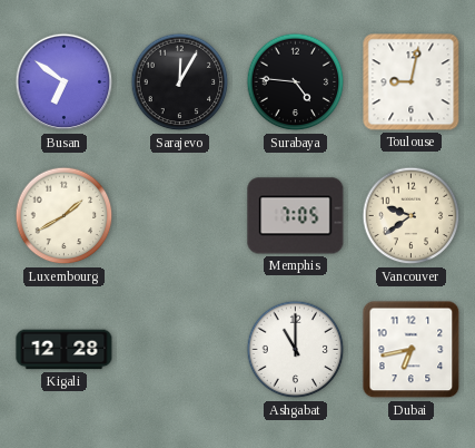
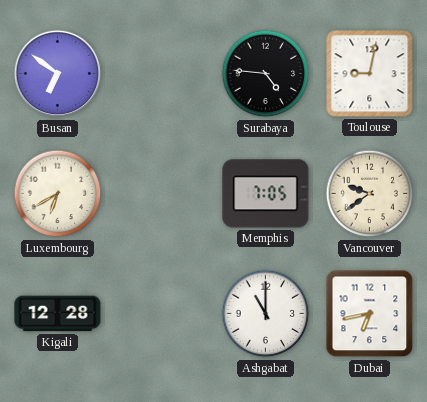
Sarajevo: 12:05 -> none (180, 82)
Luxembourg: 1:40 -> 6:40 (58, 194)
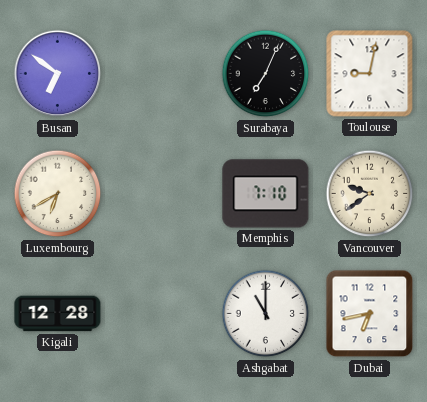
Surabaya: 4:46 -> 7:04 (266, 74)
Memphis: 7:05 -> 7:10 (266, 194)
